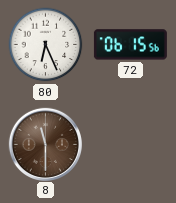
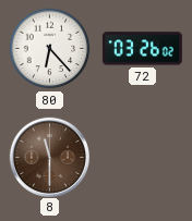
80: 6:26 -> 6:23 (50, 49)
72: 06:15 -> 03:26 (142, 49)
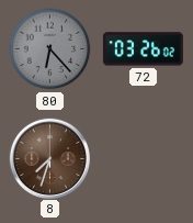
80 dial: white -> grey (50, 49)
8: 11:30 -> 7:33 (49, 158)
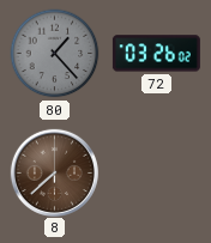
80: 6:23 -> 1:23 (55, 54)
8: 7:33 -> 7:38 (54, 172)
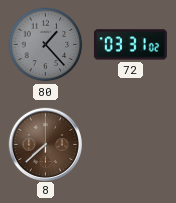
72: 03:26 -> 03:31 (130, 45)
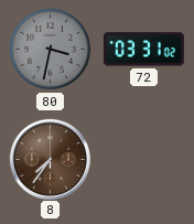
80: 1:23 -> 3:32 (51, 50)
8: 7:38 -> 7:36 (50, 159)
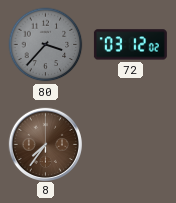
80: 3:32 -> 3:37 (46, 45)
72: 03:31 -> 03:12 (130, 45)
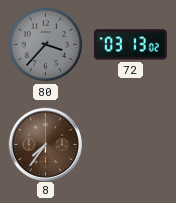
72: 03:12 -> 03:13 (130, 45)
